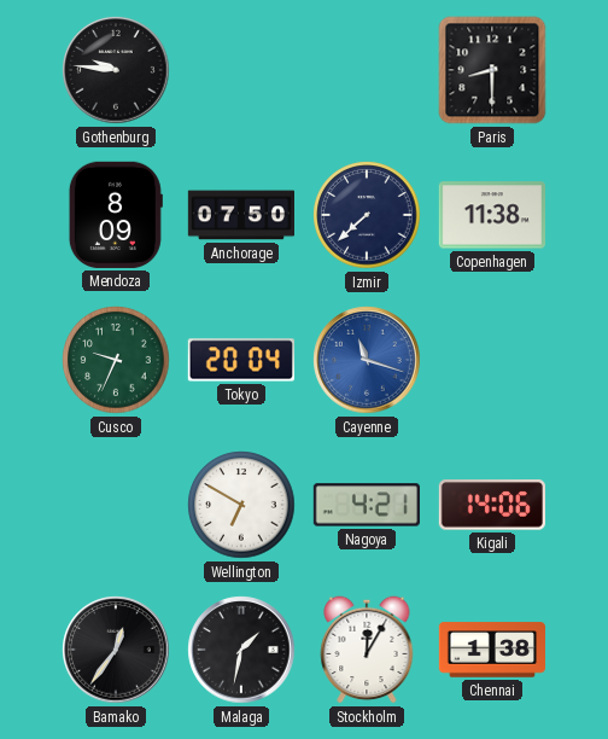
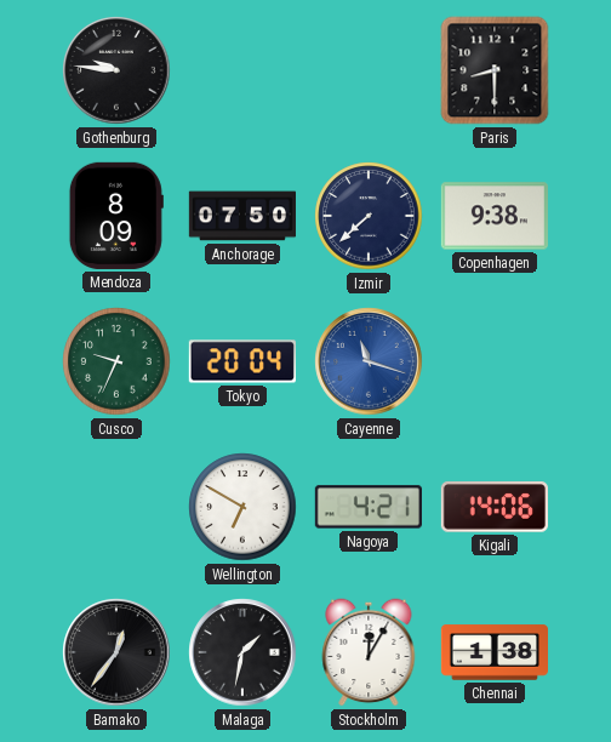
Copenhagen: 11:38 -> 9:38 (495, 216)
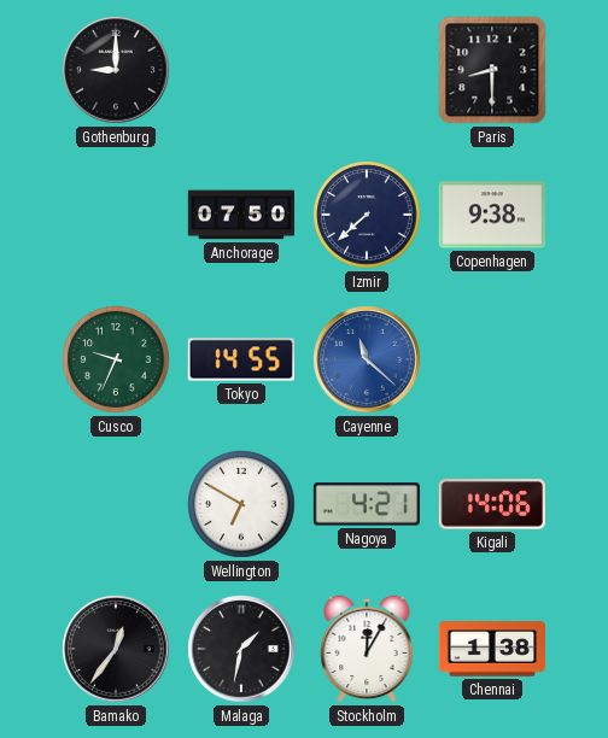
Gothenburg: 9:46 -> 9:00 (116, 70)
Mendoza: 8:09 -> none (116, 216)
Tokyo: 20:04 -> 14:55 (241, 359)
Cayenne: 11:18 -> 11:22 (367, 359)
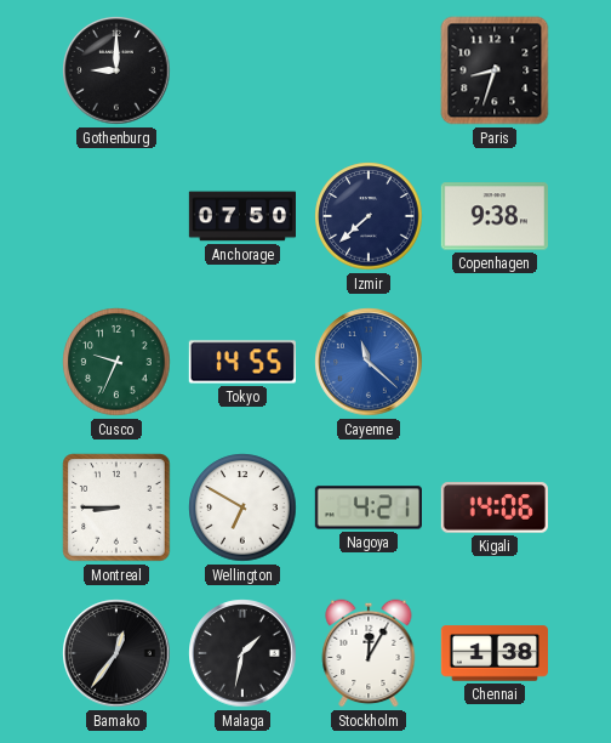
Paris: 8:30 -> 8:33 (495, 70)
Montreal: none -> 8:45 (116, 507)
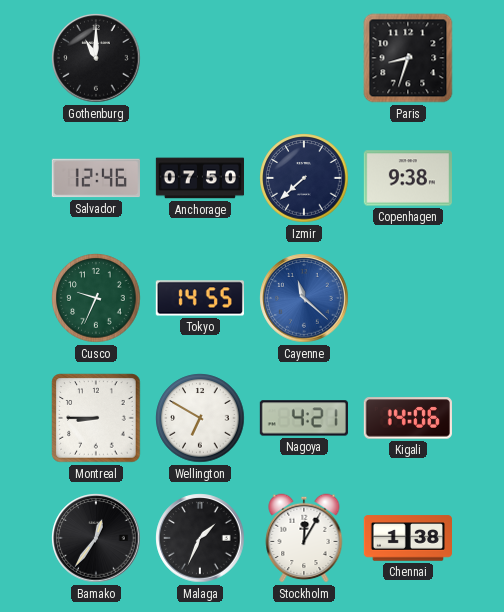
Gothenburg: 9:00 -> 11:00 (96, 58)
Salvador: none -> 12:46 (96, 178)
Malaga: 1:32 -> 1:34 (200, 538)
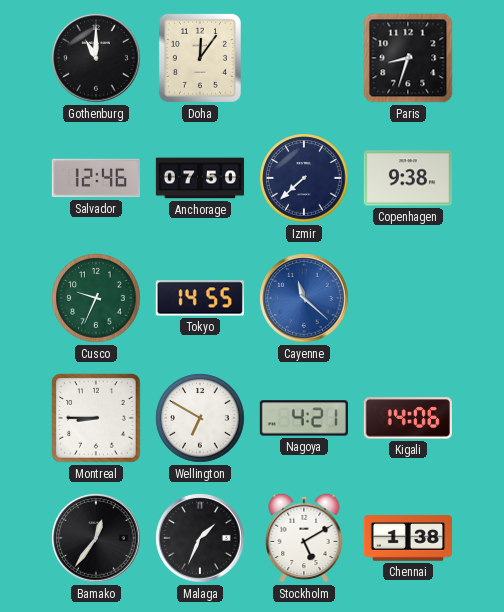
Doha: none -> 12:06 (200, 58)
Stockholm: 12:05 -> 5:10 (304, 538)
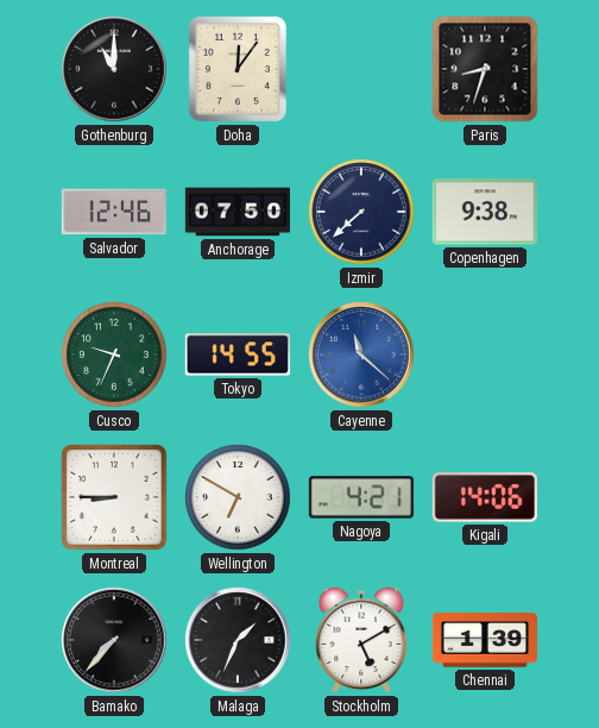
Bamako: 12:36 -> 7:37 (114, 640)
Chennai: 1:38 -> 1:39 (484, 640)
